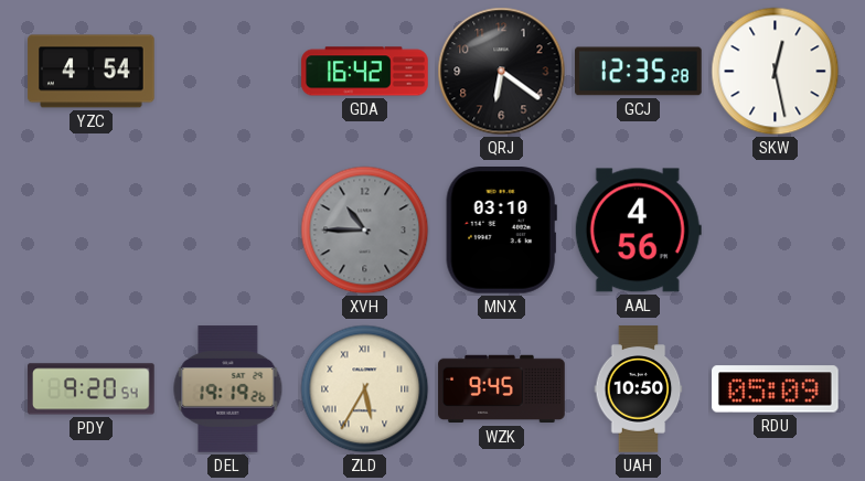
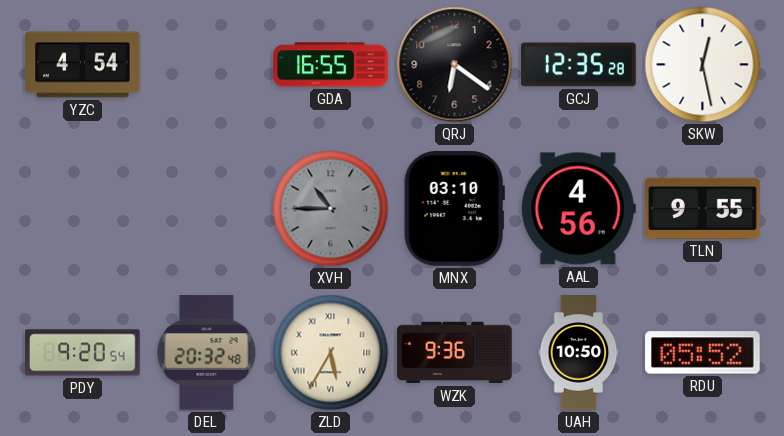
GDA: 16:42 -> 16:55 (331, 65)
TLN: none -> 9:55 (703, 208)
DEL: 19:19 -> 20:32 (207, 353)
WZK: 9:45 -> 9:36 (455, 353)
RDU: 05:09 -> 05:52 (703, 353)
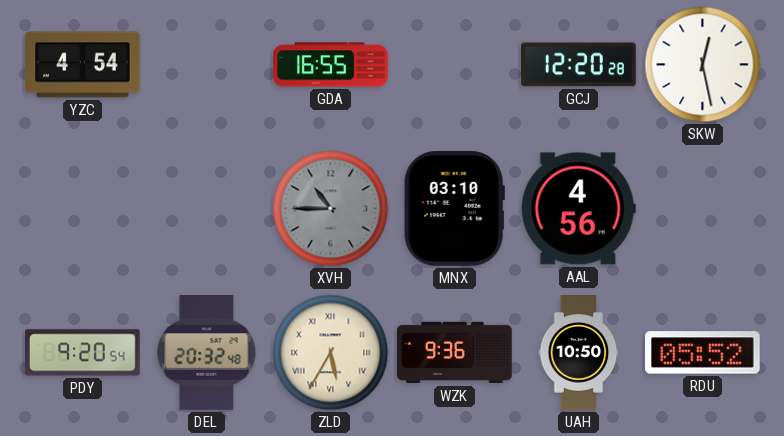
QRJ: 6:21 -> none (455, 65)
GCJ: 12:35 -> 12:20 (579, 65)
TLN: 9:55 -> none (703, 208)
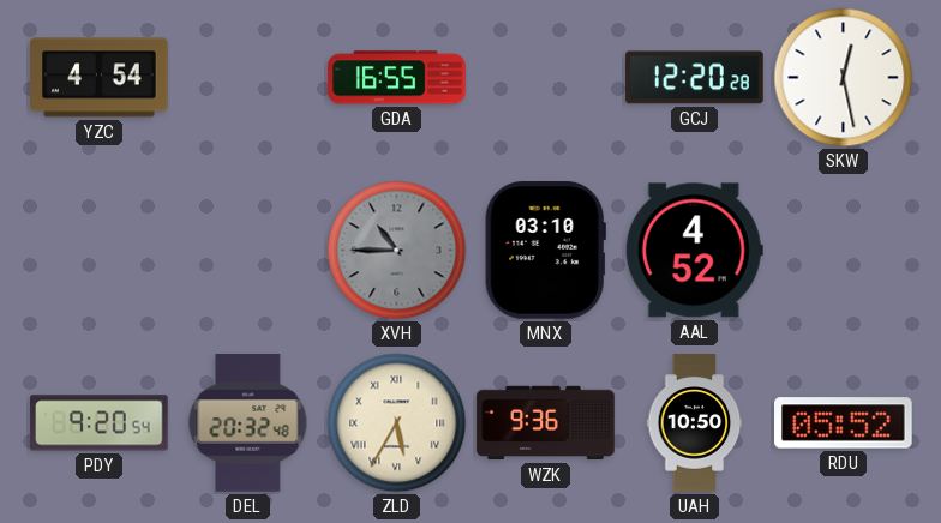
AAL: 4:56 -> 4:52 (694, 251)
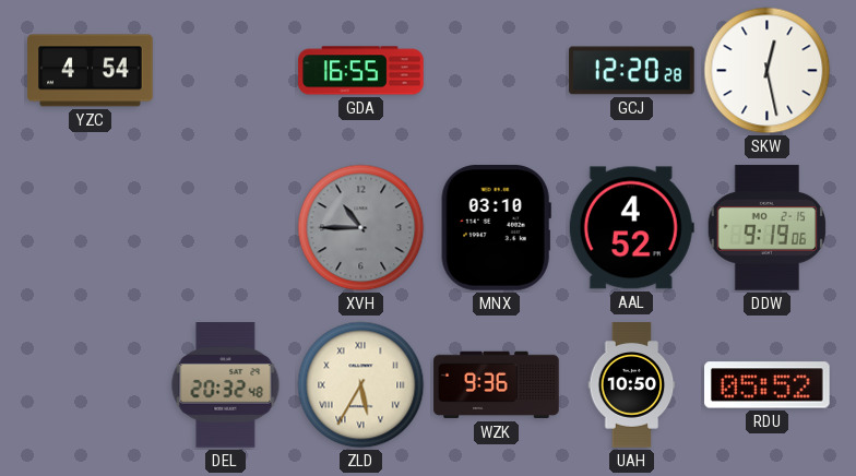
DDW: none -> 9:19 (768, 228)
PDY: 9:20 -> none (100, 423)
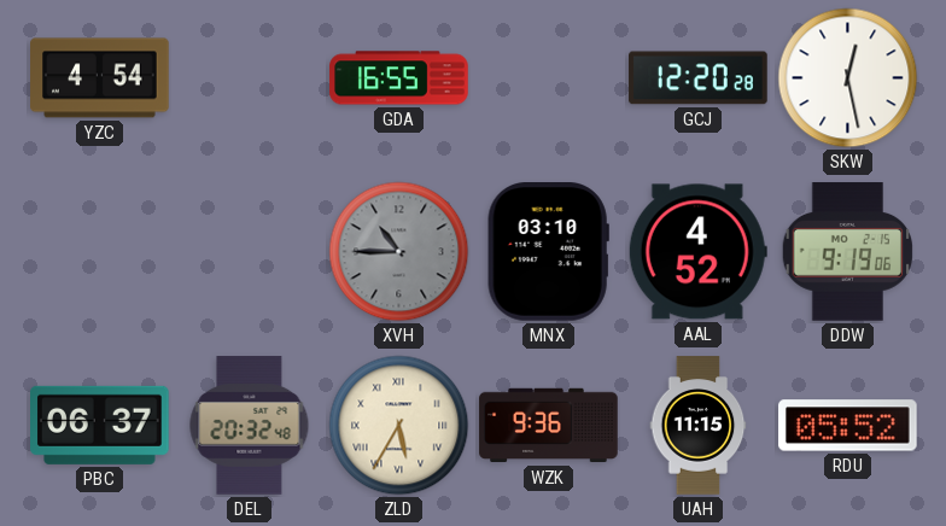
PBC: none -> 06:37 (100, 425)
UAH: 10:50 -> 11:15 (699, 426)
